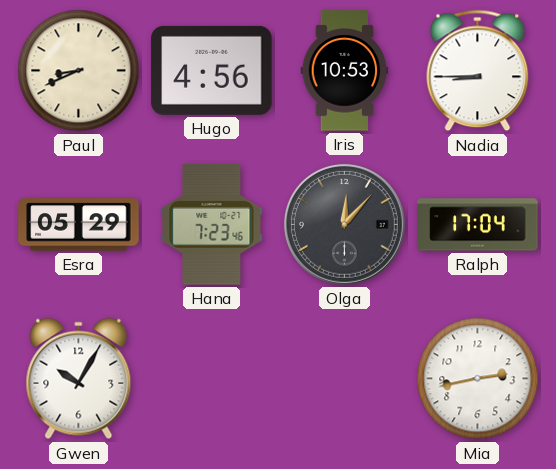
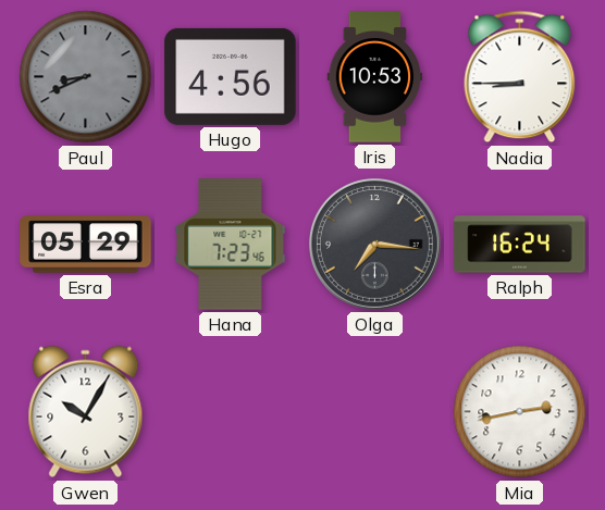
Paul dial: cream -> grey (86, 77)
Olga: 12:07 -> 7:16 (374, 244)
Ralph: 17:04 -> 16:24 (520, 245)
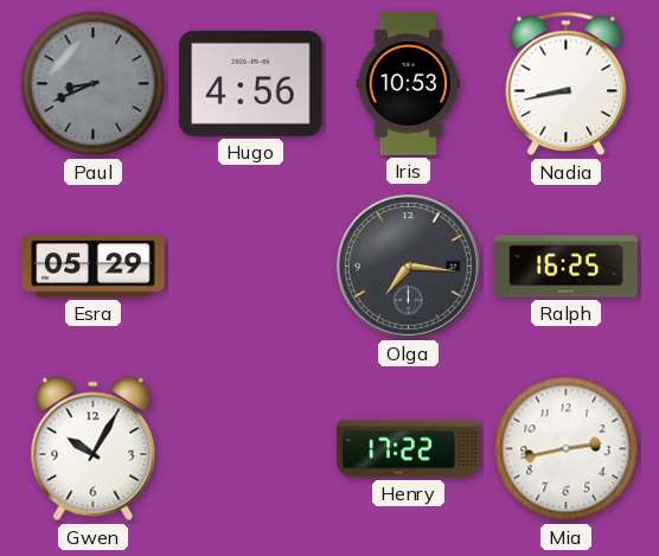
Nadia: 8:45 -> 8:43 (567, 84)
Hana: 7:23 -> none (231, 245)
Ralph: 16:24 -> 16:25 (567, 267)
Henry: none -> 17:22 (409, 449)
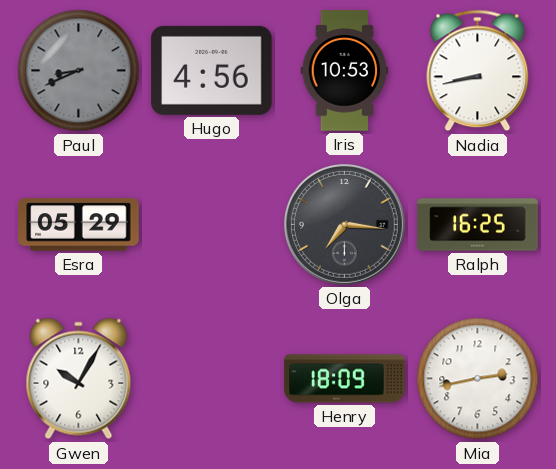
Henry: 17:22 -> 18:09 (345, 379)
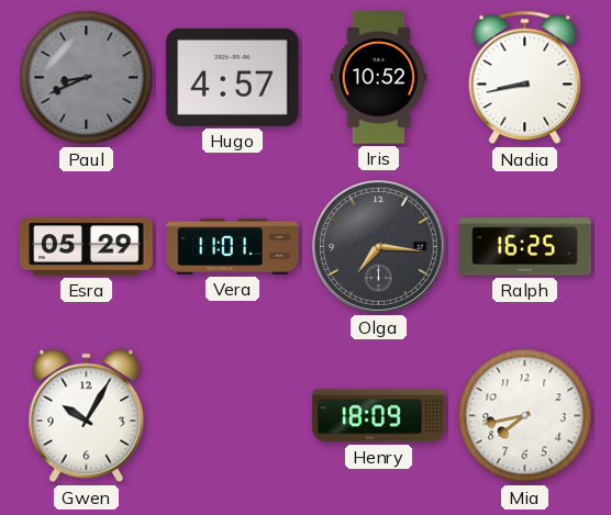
Hugo: 4:56 -> 4:57 (233, 77)
Iris: 10:53 -> 10:52 (379, 78)
Vera: none -> 11:01 (233, 246)
Mia: 2:43 -> 7:43 (525, 416)
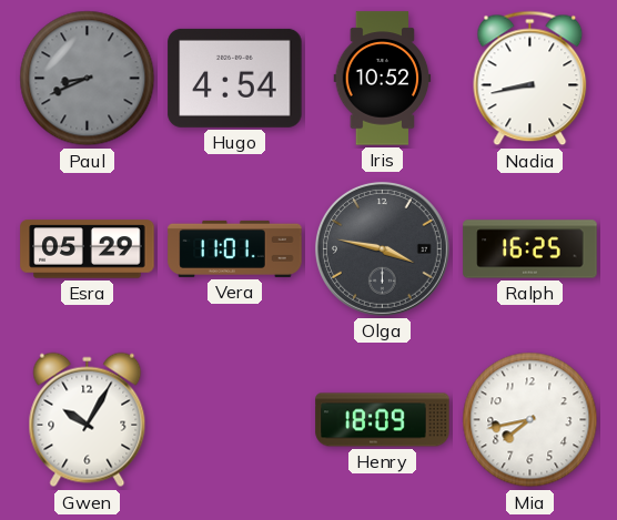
Hugo: 4:57 -> 4:54 (235, 78)
Olga: 7:16 -> 3:47 (382, 248)
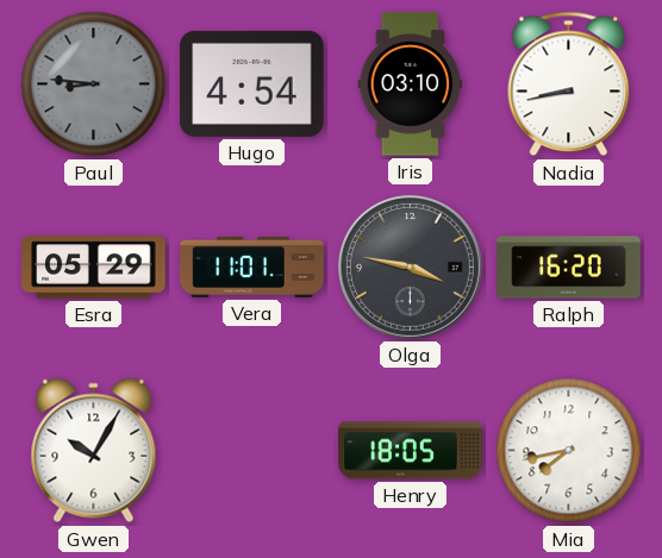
Paul: 8:41 -> 8:46 (94, 84)
Iris: 10:52 -> 03:10 (411, 84)
Ralph: 16:25 -> 16:20 (569, 268)
Henry: 18:09 -> 18:05 (411, 451)
